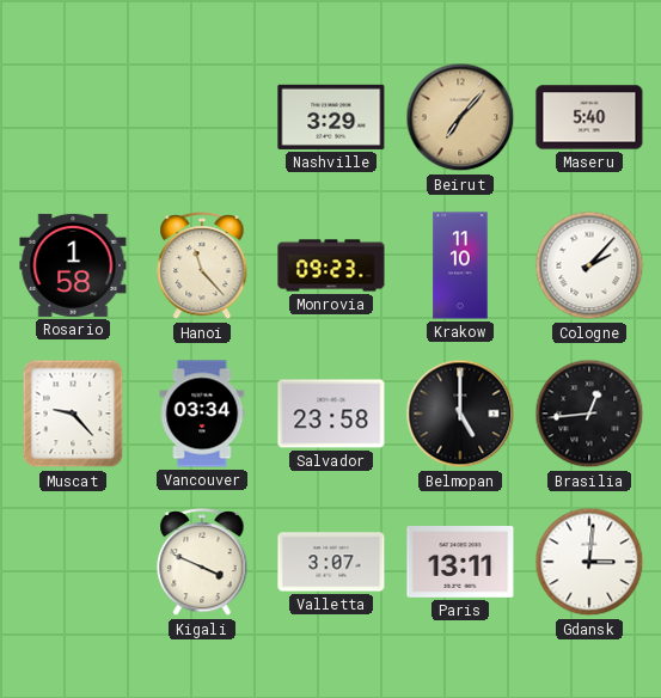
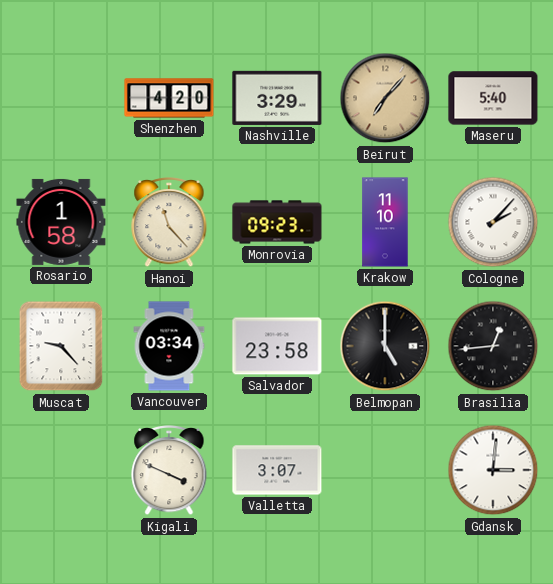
Shenzhen: none -> 4:20 (169, 98)
Paris: 13:11 -> none (460, 563)
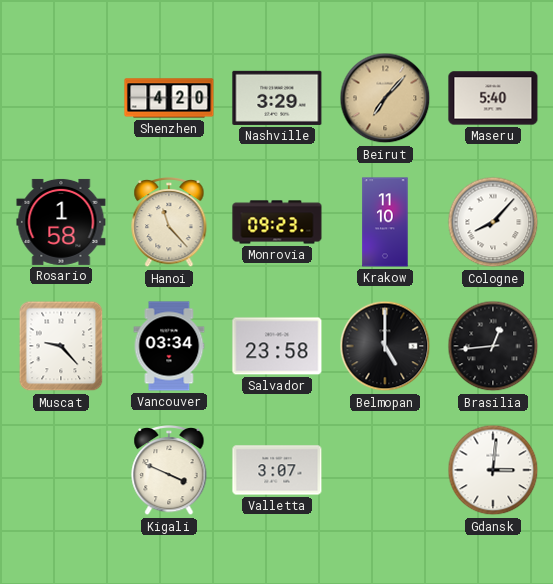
Cologne: 2:07 -> 8:07 (493, 222)
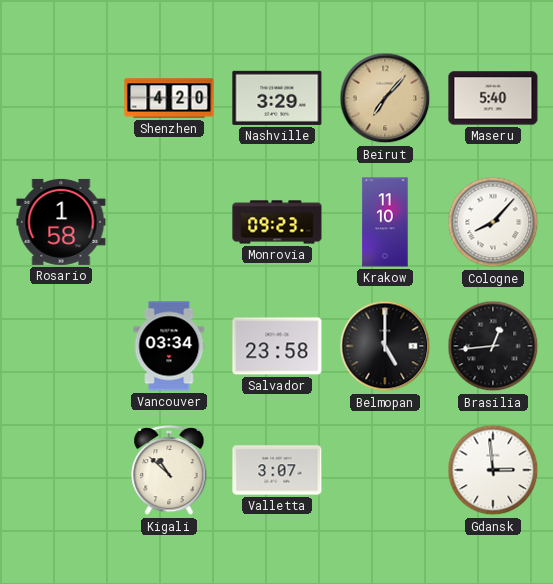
Hanoi: 11:23 -> none (169, 223)
Muscat: 9:23 -> none (61, 346)
Kigali: 3:49 -> 10:52 (169, 471)
Gdansk: 3:01 -> 2:59 (493, 470)
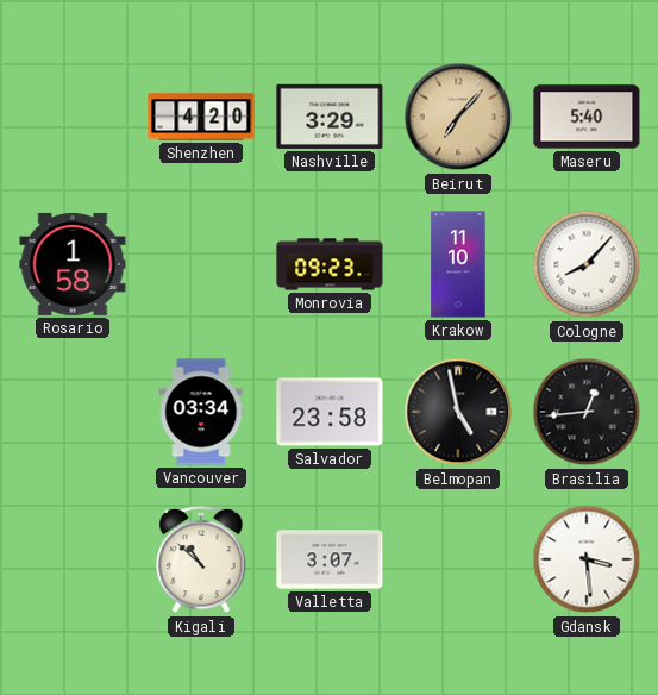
Belmopan: 5:00 -> 4:58 (458, 412)
Gdansk: 2:59 -> 3:29 (587, 559)
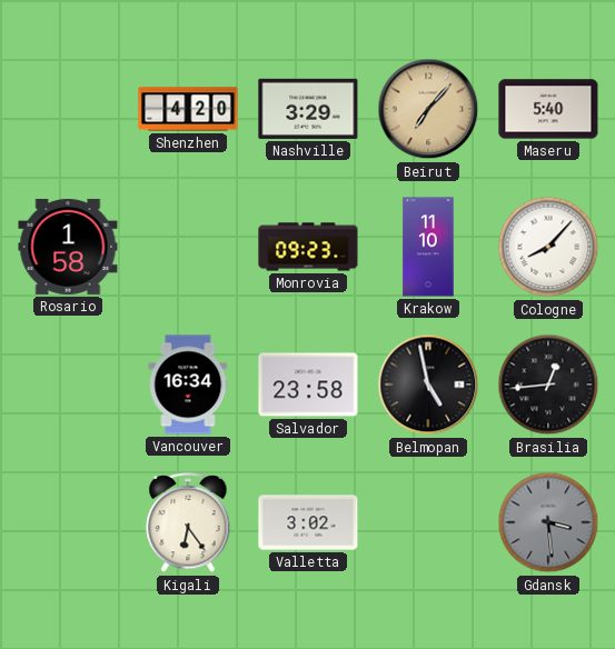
Vancouver: 03:34 -> 16:34 (188, 385)
Kigali: 10:52 -> 6:24 (188, 523)
Valletta: 3:07 -> 3:02 (308, 522)
Gdansk dial: white -> grey (548, 522)
